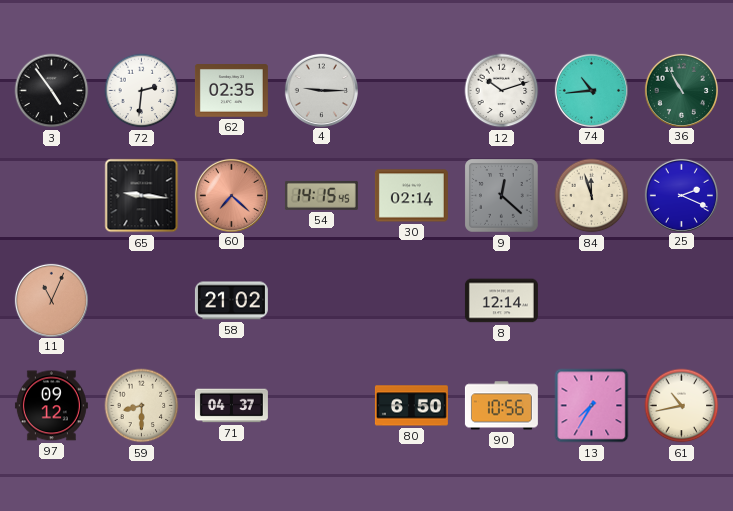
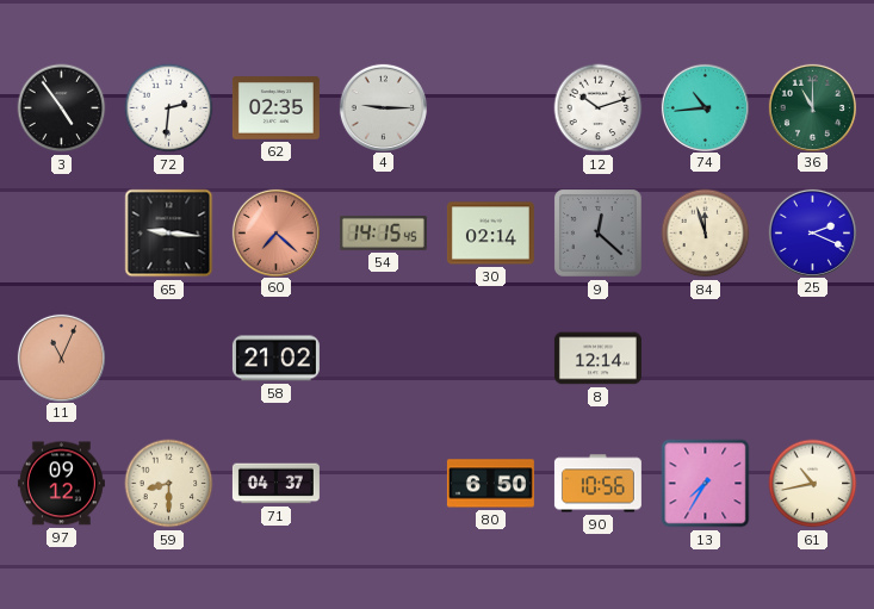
36: 10:55 -> 11:00 (812, 107)
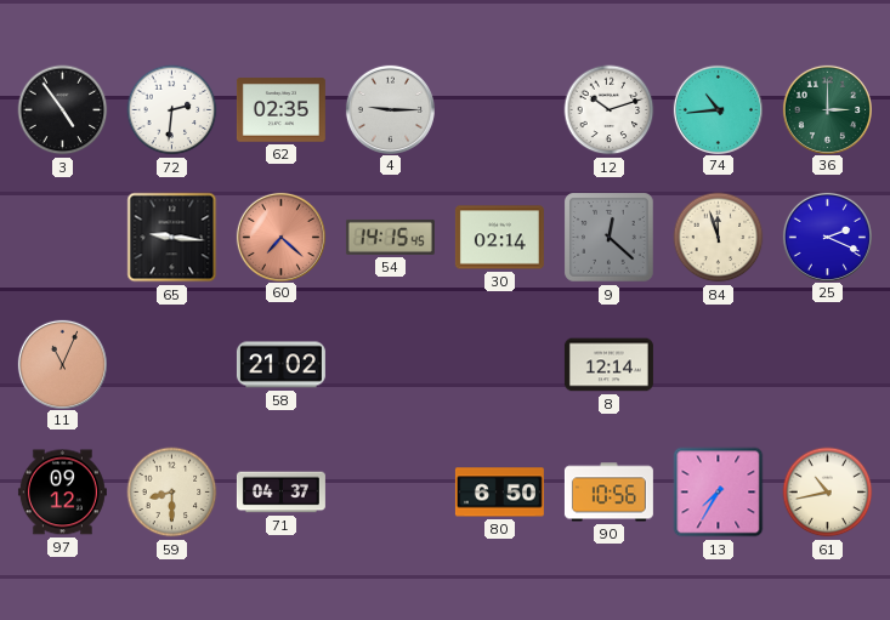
36: 11:00 -> 3:00 (827, 109)
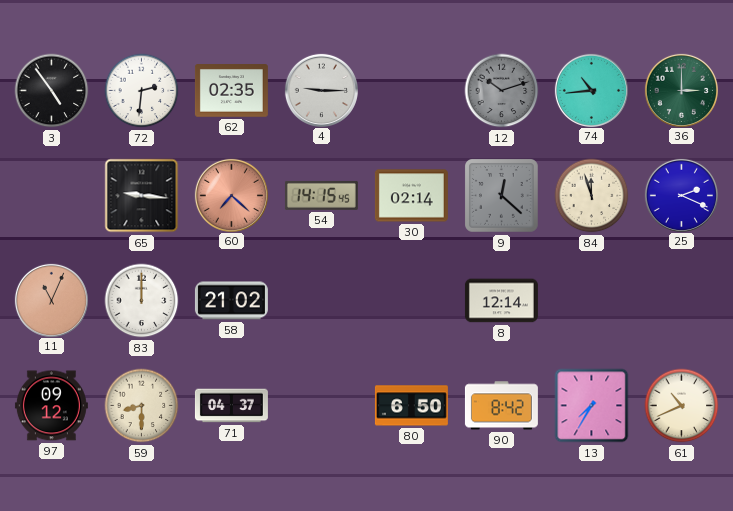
12 dial: white -> grey (502, 91)
83: none -> 12:00 (142, 301)
90: 10:56 -> 8:42 (501, 406)
61: 10:43 -> 10:41 (682, 406)
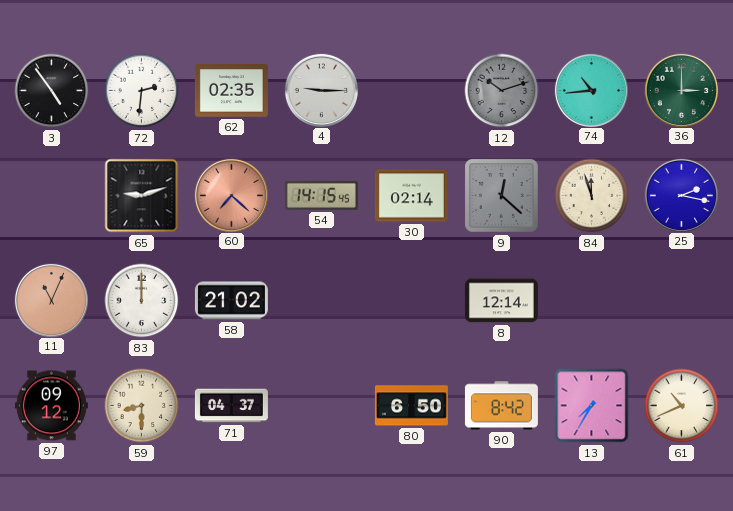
65: 9:16 -> 9:12 (142, 196)
25: 2:19 -> 2:17 (681, 195)
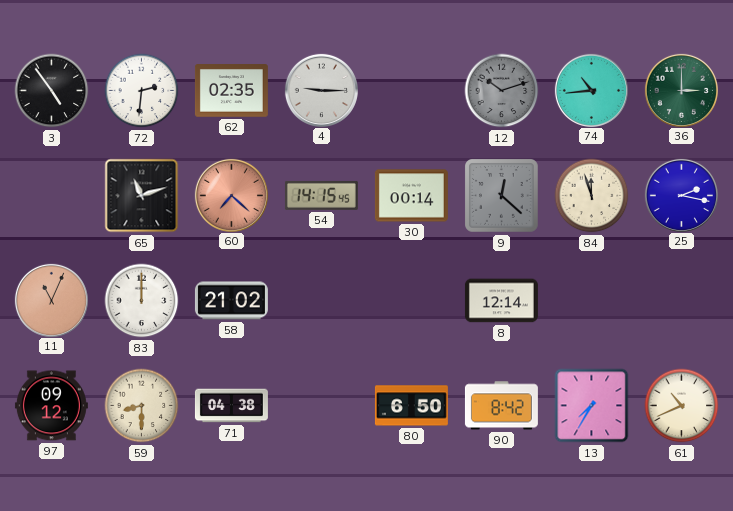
65: 9:12 -> 11:12 (142, 196)
30: 02:14 -> 00:14 (411, 196)
71: 04:37 -> 04:38 (231, 406)
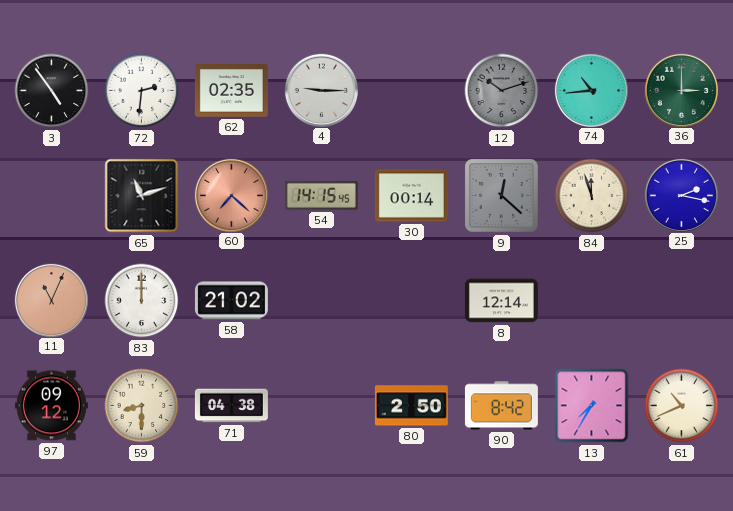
80: 6:50 -> 2:50 (411, 406)
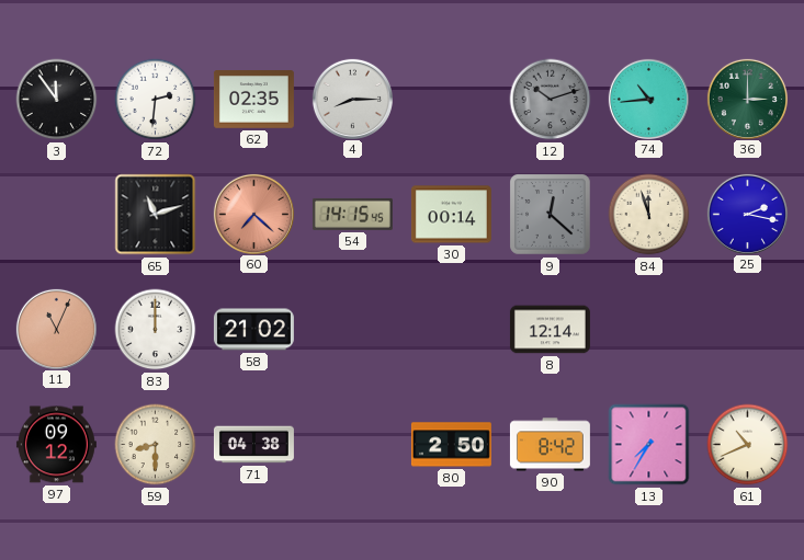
3: 4:54 -> 11:54 (57, 100)
4: 9:15 -> 8:15 (352, 99)
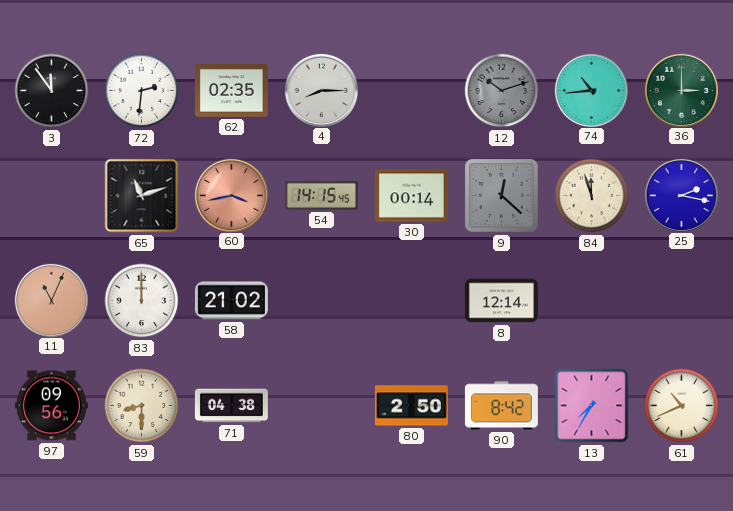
60: 7:22 -> 3:43 (231, 195)
97: 09:12 -> 09:56 (51, 406)
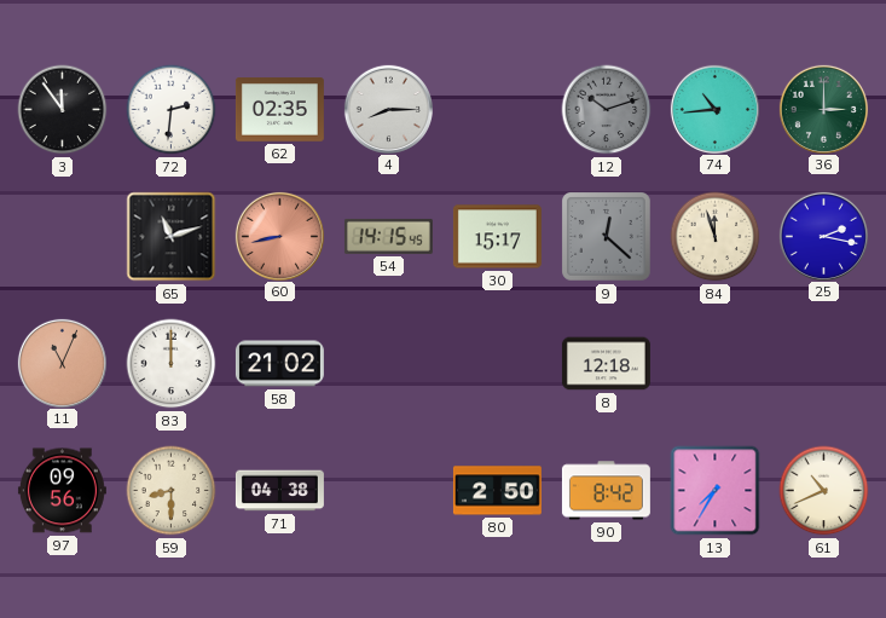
60: 3:43 -> 8:43 (279, 236)
30: 00:14 -> 15:17 (497, 237)
8: 12:14 -> 12:18 (606, 364)
